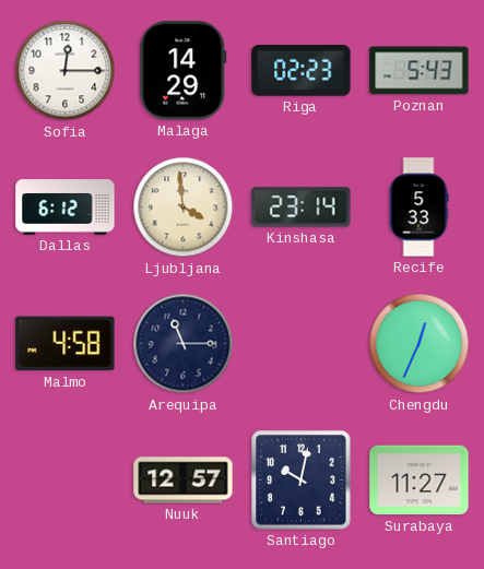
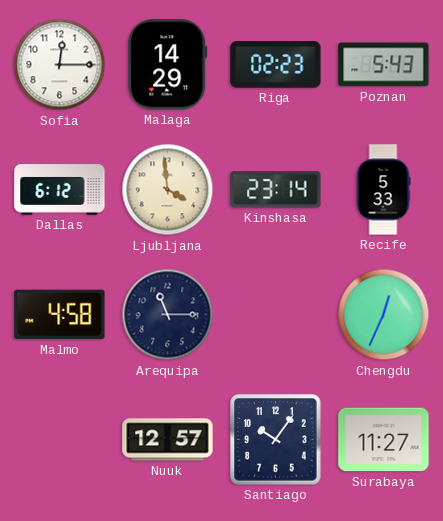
Santiago: 10:02 -> 10:06 (276, 440)
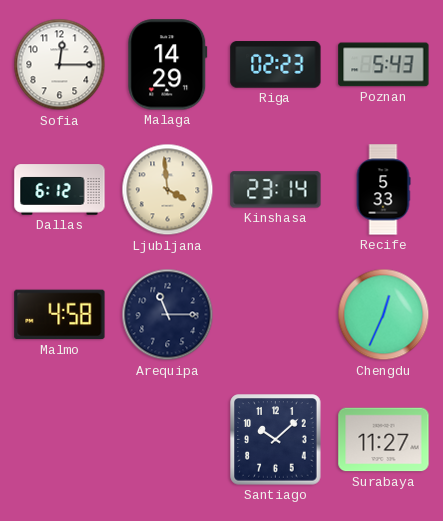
Nuuk: 12:57 -> none (168, 440)
Santiago: 10:06 -> 10:08 (276, 440)
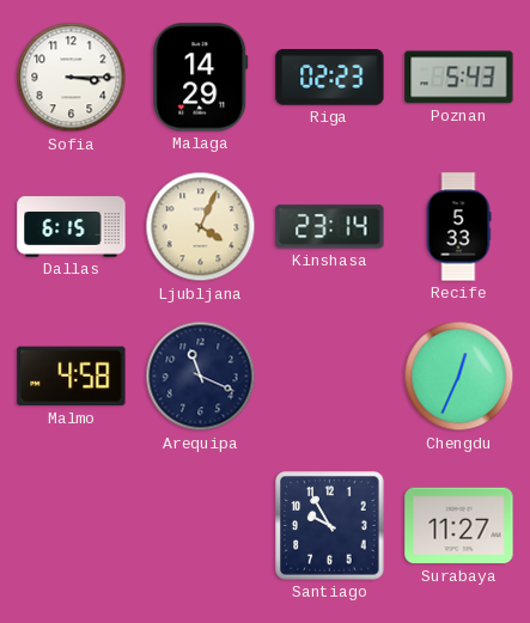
Sofia: 12:15 -> 3:15 (72, 78)
Dallas: 6:12 -> 6:15 (72, 227)
Ljubljana: 3:59 -> 4:04 (201, 227)
Arequipa: 11:15 -> 11:19 (201, 377)
Santiago: 10:08 -> 9:55 (330, 526)
